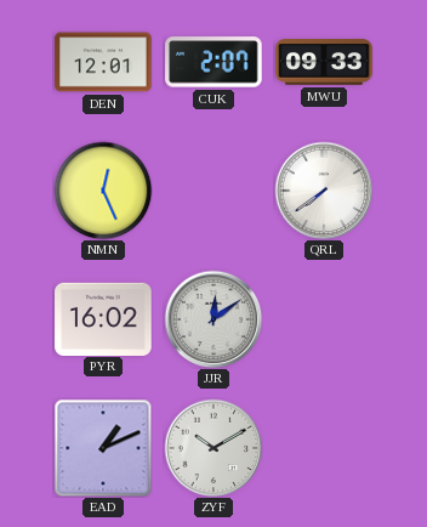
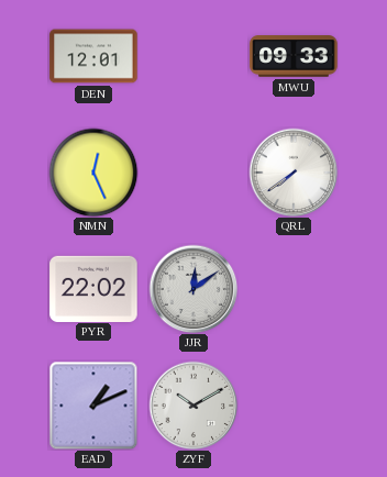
CUK: 2:07 -> none (213, 62)
PYR: 16:02 -> 22:02 (93, 288)
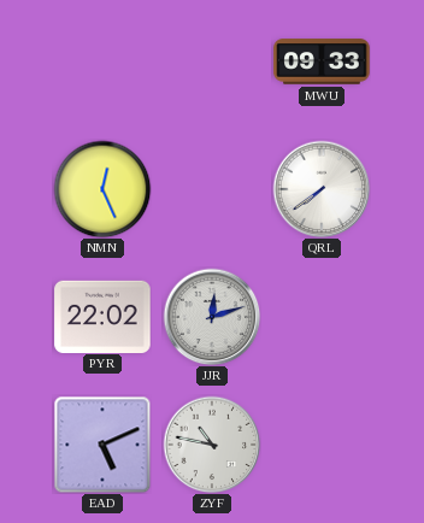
DEN: 12:01 -> none (93, 56)
JJR: 12:09 -> 12:12 (212, 317)
EAD: 1:11 -> 5:11 (102, 445)
ZYF: 10:10 -> 10:47 (212, 445)
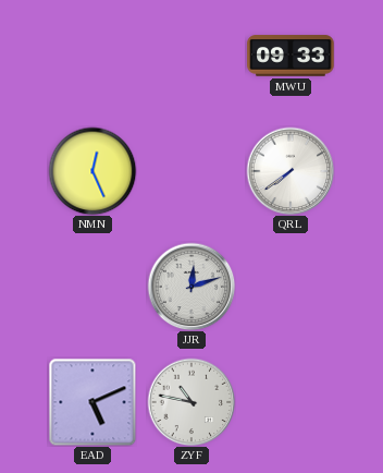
PYR: 22:02 -> none (102, 316)
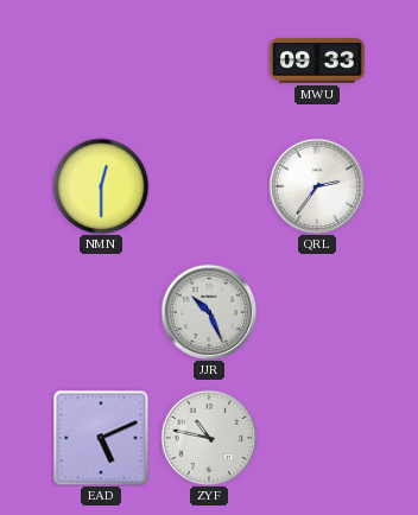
NMN: 12:26 -> 12:30 (101, 186)
QRL: 7:39 -> 2:36 (317, 186)
JJR: 12:12 -> 10:26 (209, 312)
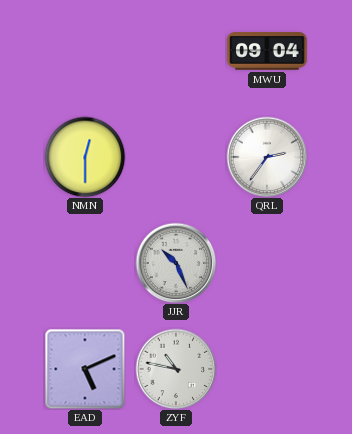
MWU: 09:33 -> 09:04 (267, 51)
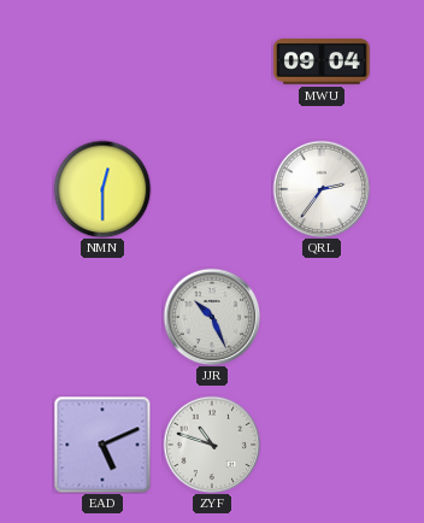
ZYF: 10:47 -> 10:48 (212, 445)
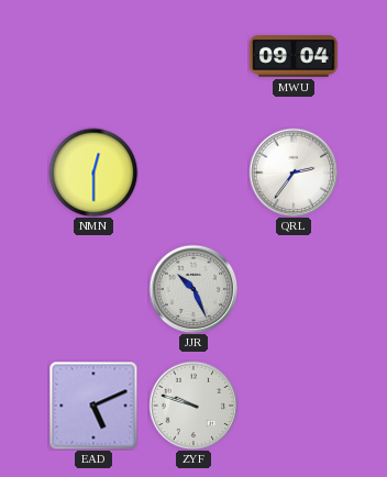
ZYF: 10:48 -> 9:48 (193, 406)
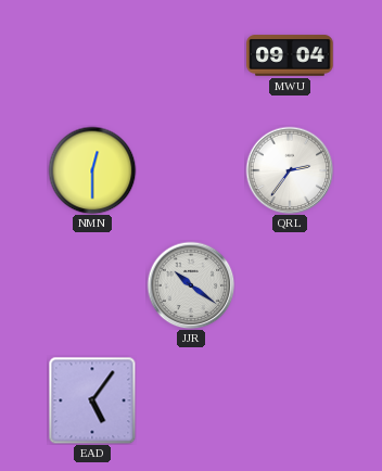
JJR: 10:26 -> 10:21 (191, 285)
EAD: 5:11 -> 5:06 (92, 400)
ZYF: 9:48 -> none (193, 406)
